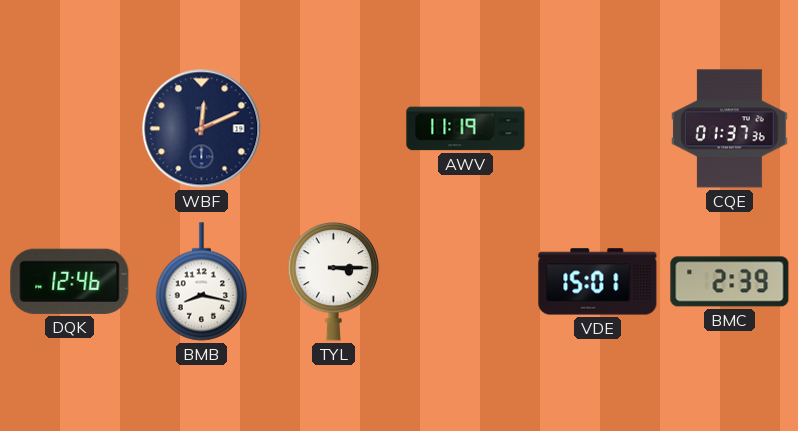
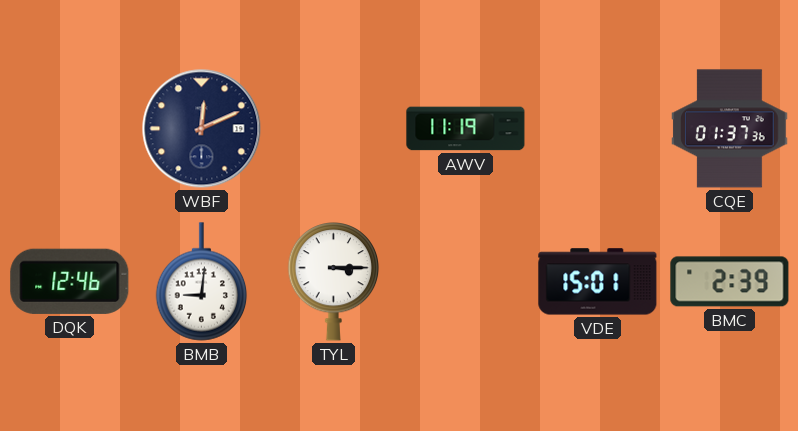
BMB: 8:17 -> 9:01 (202, 282)
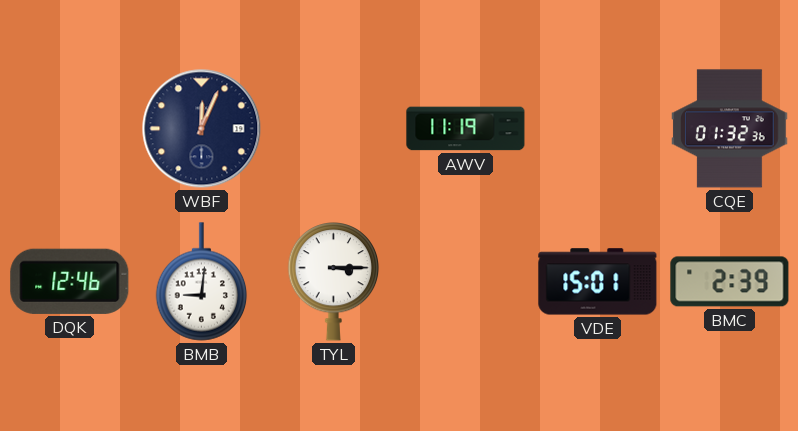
WBF: 12:11 -> 12:04 (202, 129)
CQE: 01:37 -> 01:32 (730, 129)
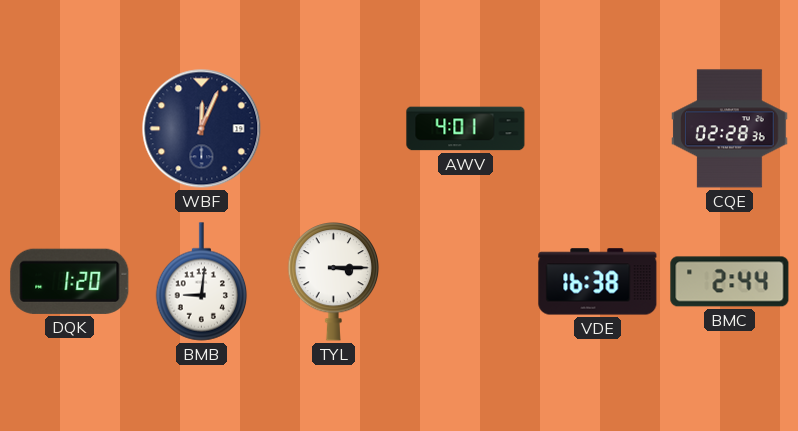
AWV: 11:19 -> 4:01 (466, 129)
CQE: 01:32 -> 02:28 (730, 129)
DQK: 12:46 -> 1:20 (70, 281)
VDE: 15:01 -> 16:38 (598, 282)
BMC: 2:39 -> 2:44 (730, 282)
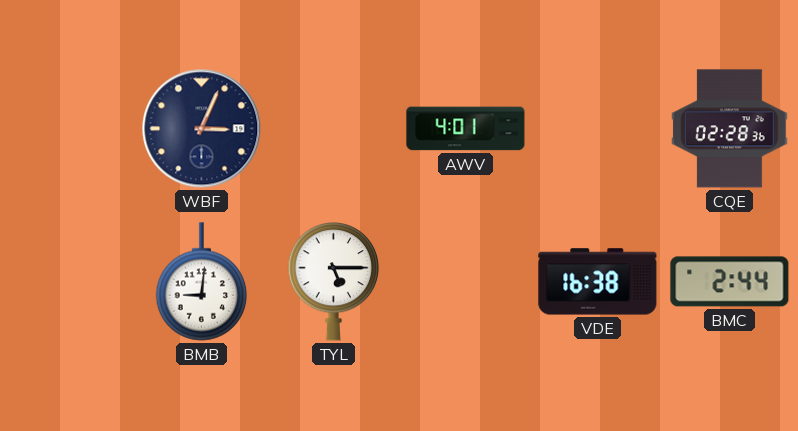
WBF: 12:04 -> 3:04 (202, 129)
DQK: 1:20 -> none (70, 281)
TYL: 3:15 -> 5:15 (334, 282)
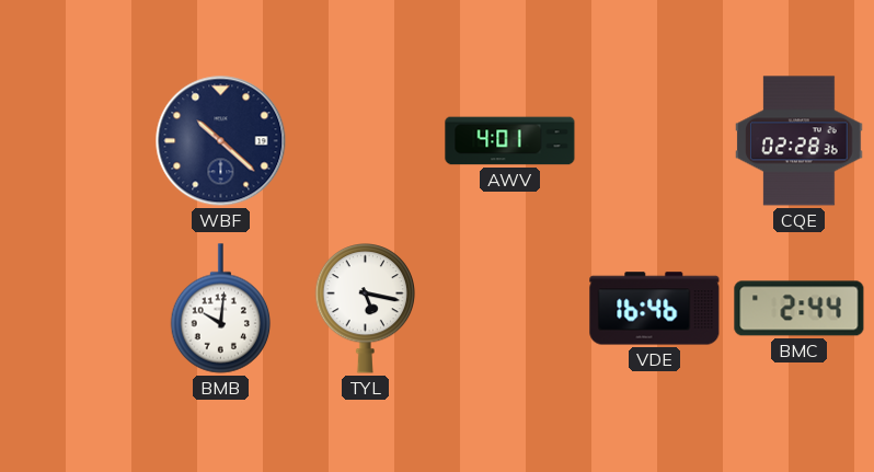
WBF: 3:04 -> 10:22 (221, 141)
BMB: 9:01 -> 10:01 (221, 309)
TYL: 5:15 -> 5:17 (366, 309)
VDE: 16:38 -> 16:46 (655, 309)
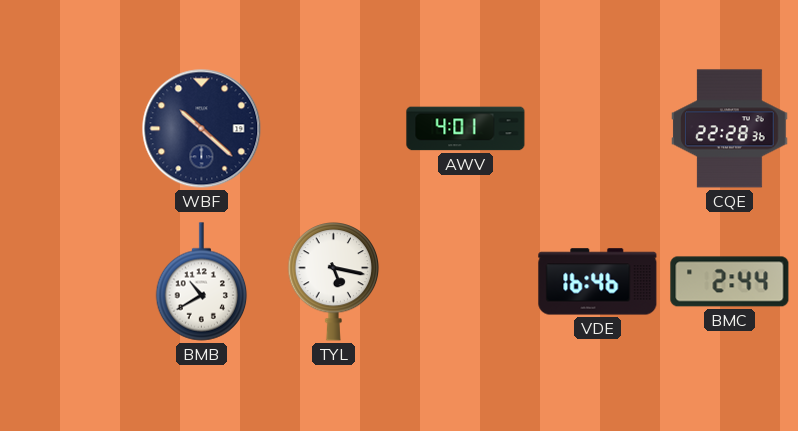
CQE: 02:28 -> 22:28 (730, 129)
BMB: 10:01 -> 10:40 (202, 282)
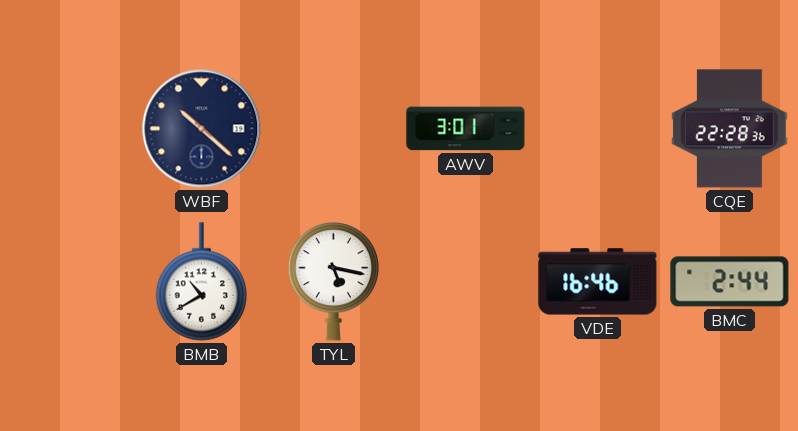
AWV: 4:01 -> 3:01 (466, 129)
